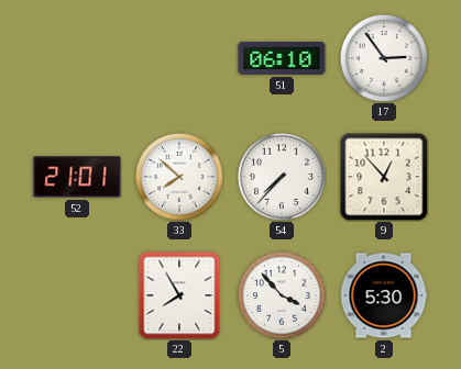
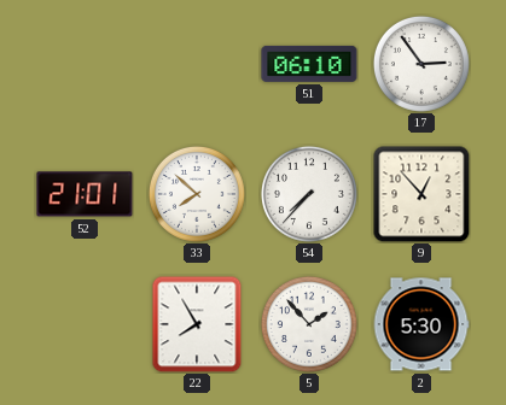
5: 3:53 -> 1:53 (309, 324)
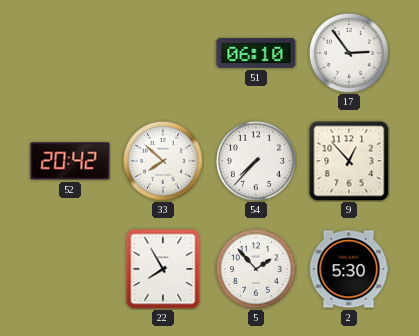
52: 21:01 -> 20:42 (70, 161)
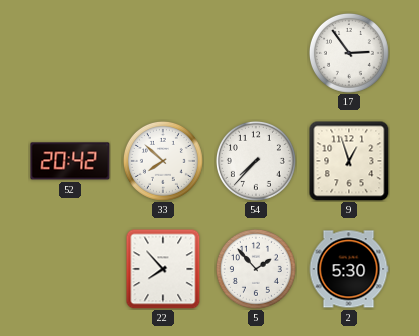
51: 06:10 -> none (256, 53)
9: 12:53 -> 12:57 (349, 161)
22: 7:55 -> 7:53 (163, 269)
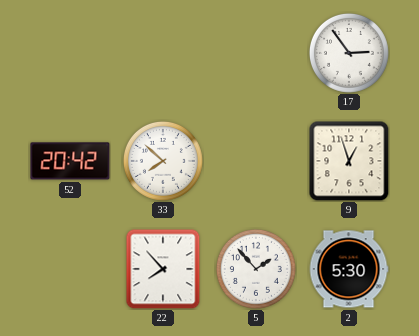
54: 7:37 -> none (256, 161)
